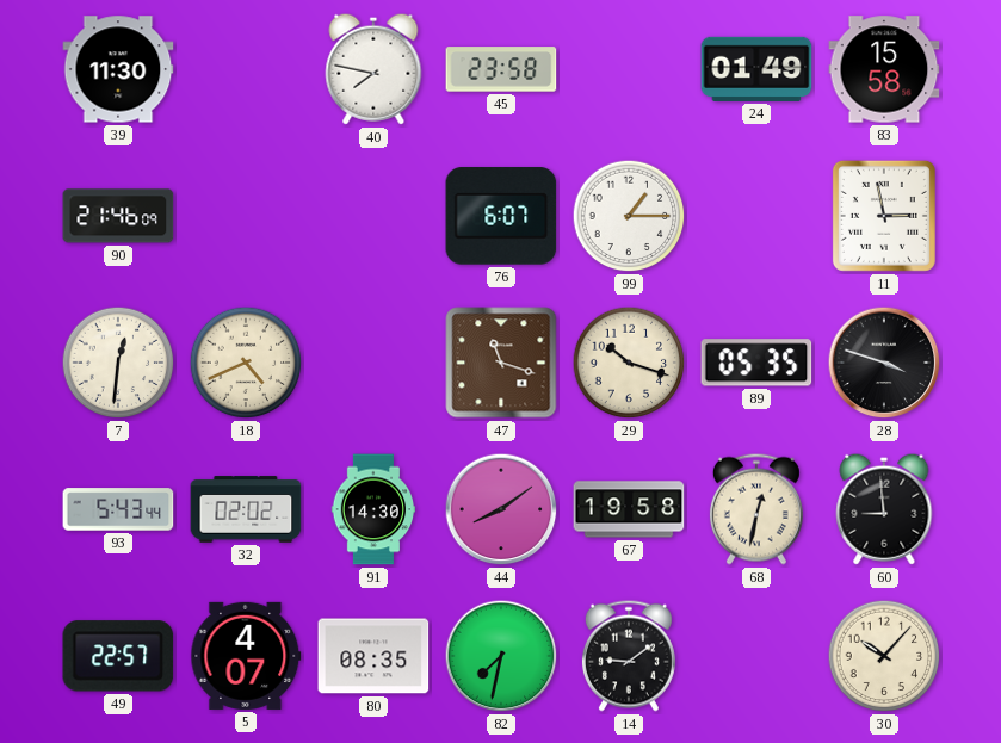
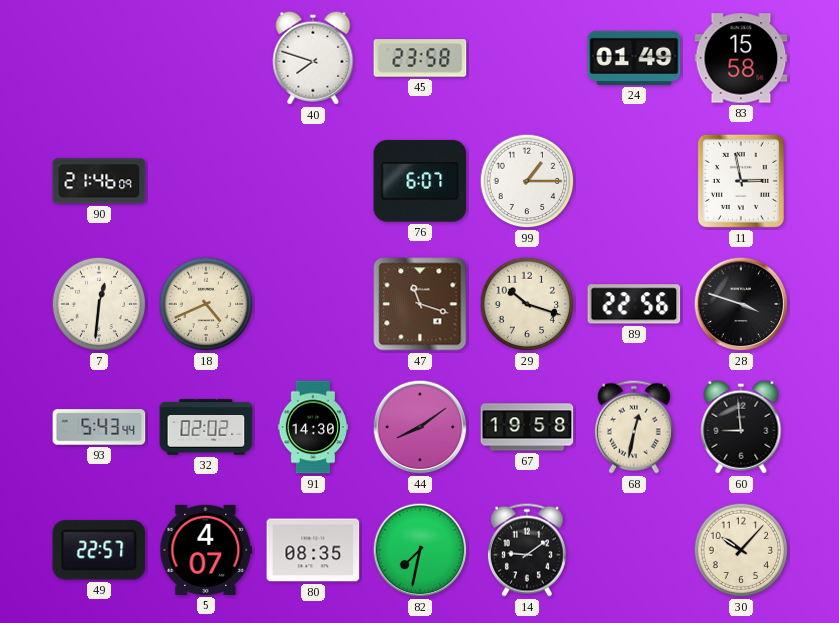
39: 11:30 -> none (118, 69)
40: 7:47 -> 7:48 (313, 58)
89: 05:35 -> 22:56 (634, 304)
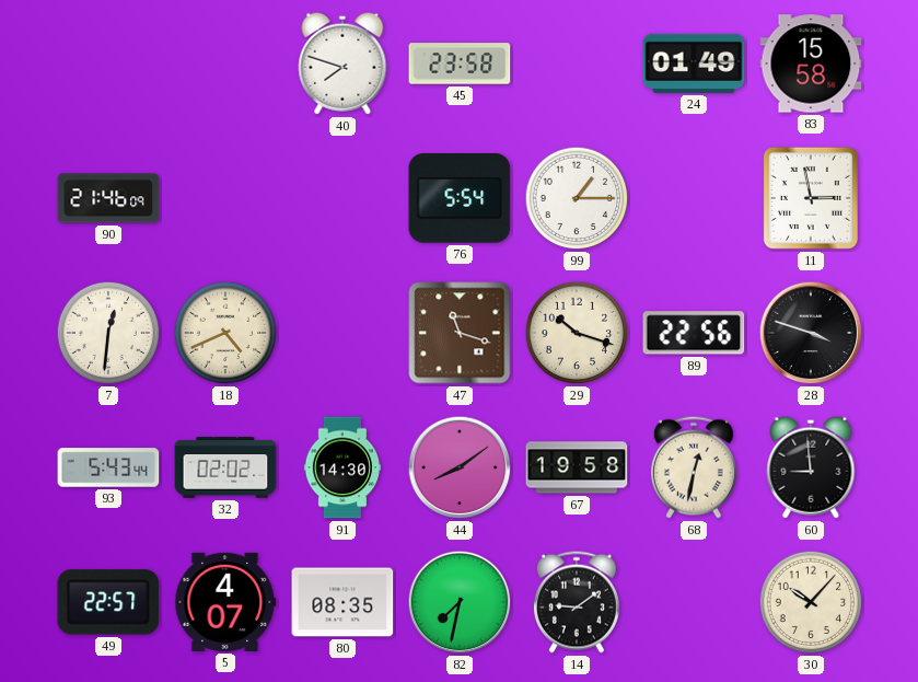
76: 6:07 -> 5:54 (460, 198)
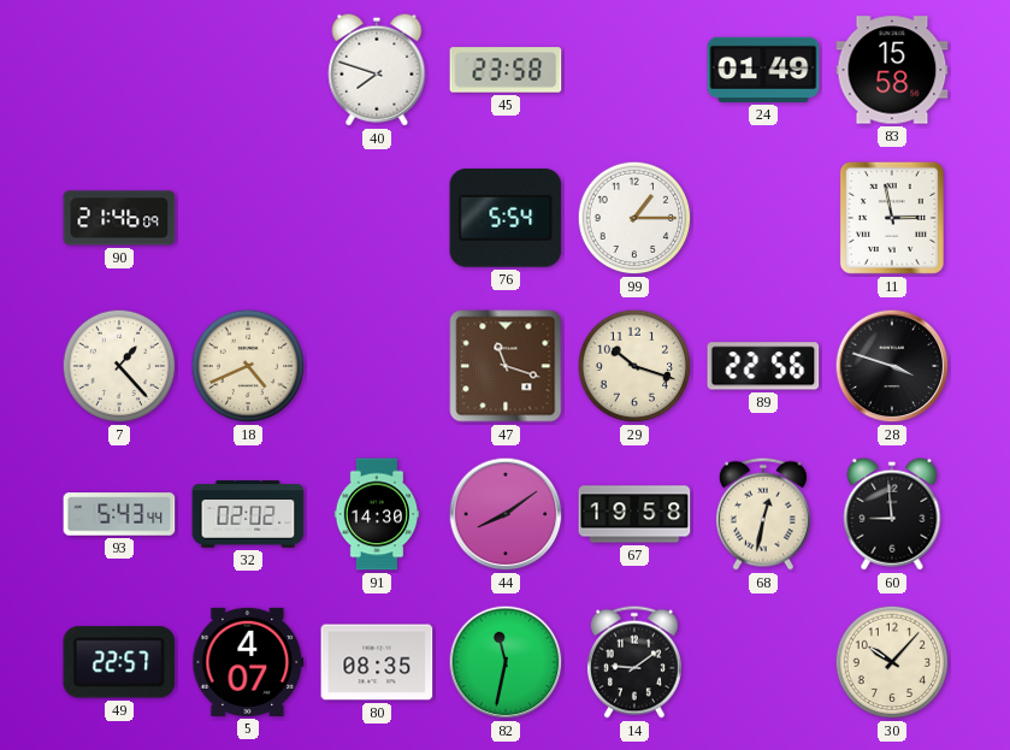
7: 12:31 -> 1:23 (119, 366)
82: 7:32 -> 11:32 (506, 662)
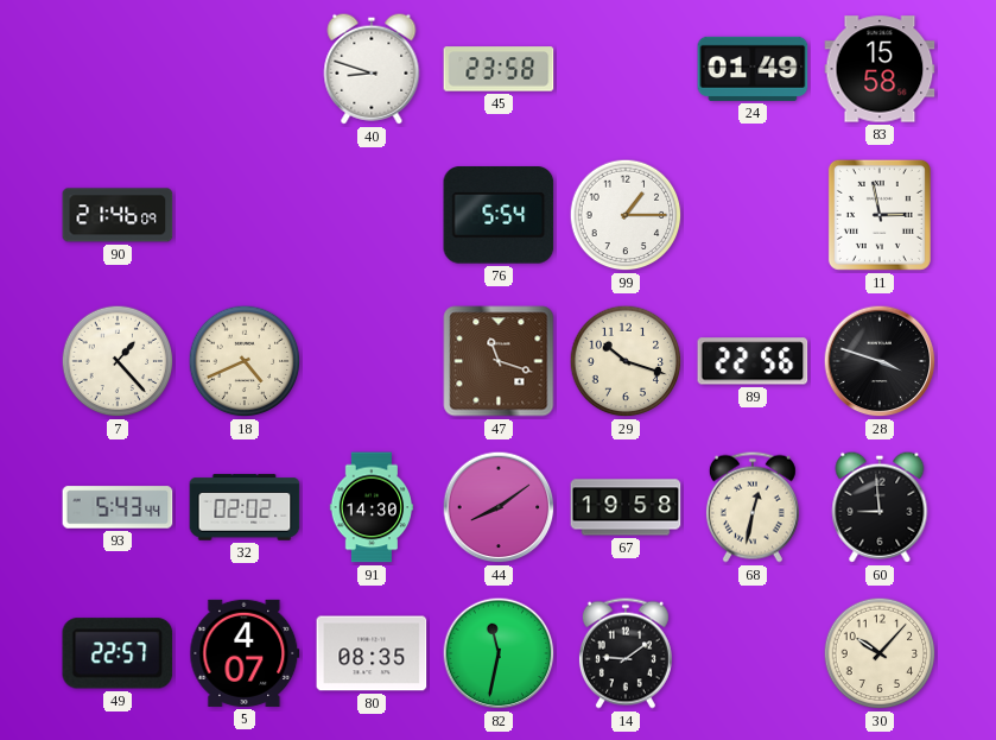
40: 7:48 -> 8:48 (372, 69)
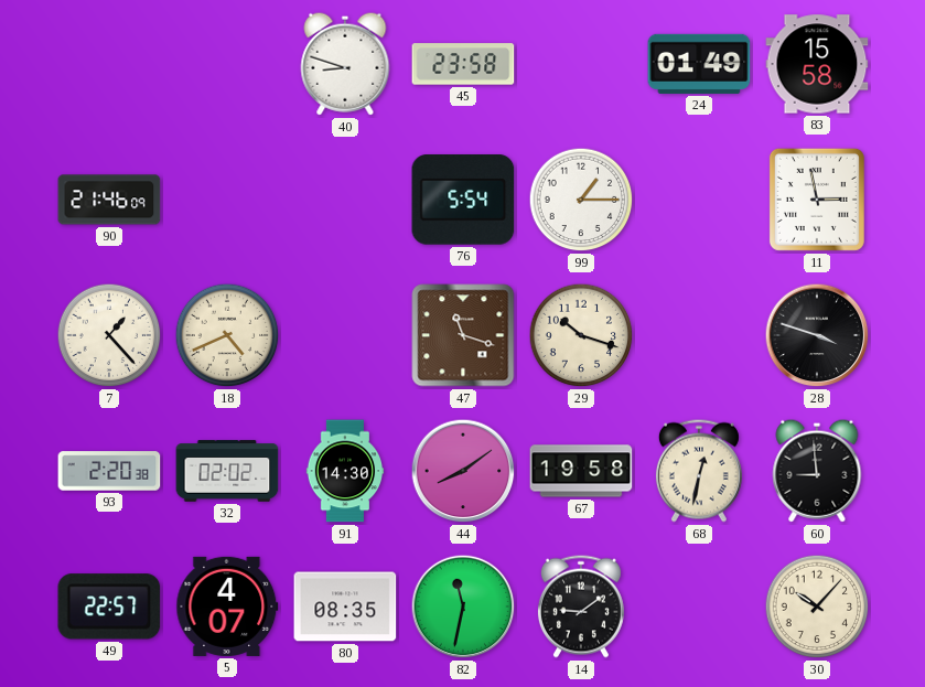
89: 22:56 -> none (753, 361)
93: 5:43 -> 2:20 (109, 471)
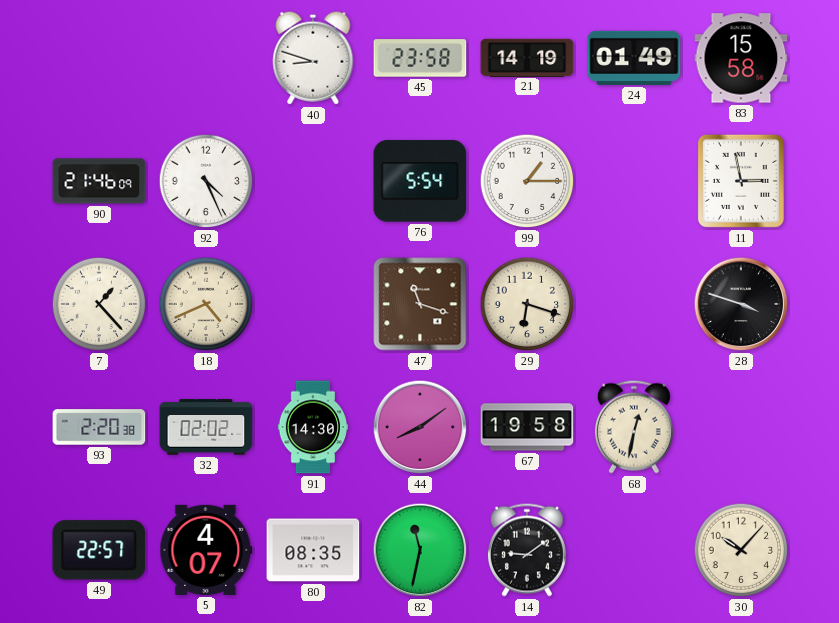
21: none -> 14:19 (527, 57)
92: none -> 4:26 (206, 181)
29: 10:18 -> 6:18 (527, 304)
60: 8:59 -> none (817, 471)
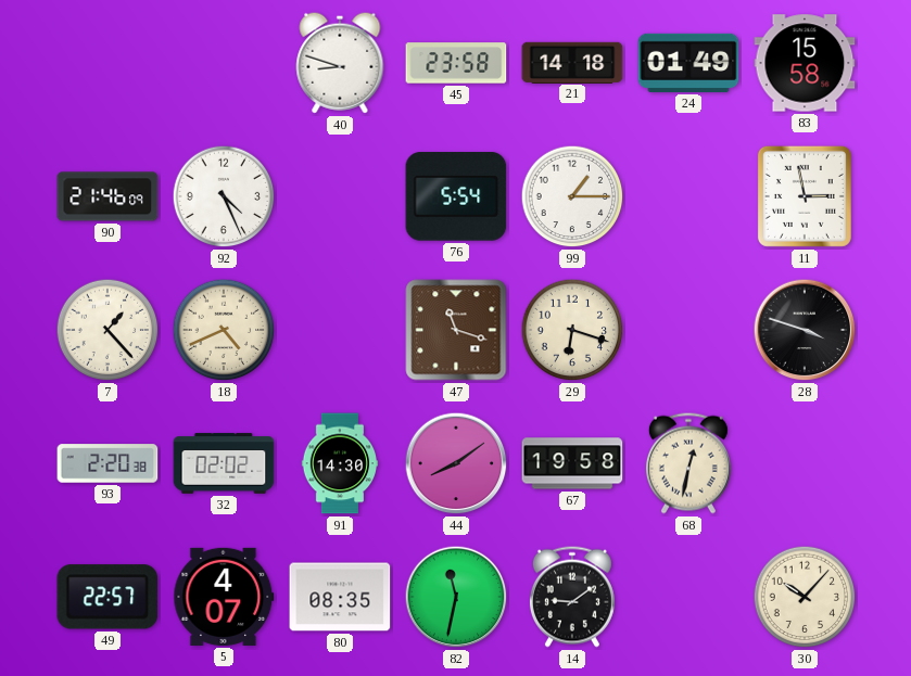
21: 14:19 -> 14:18 (572, 62)
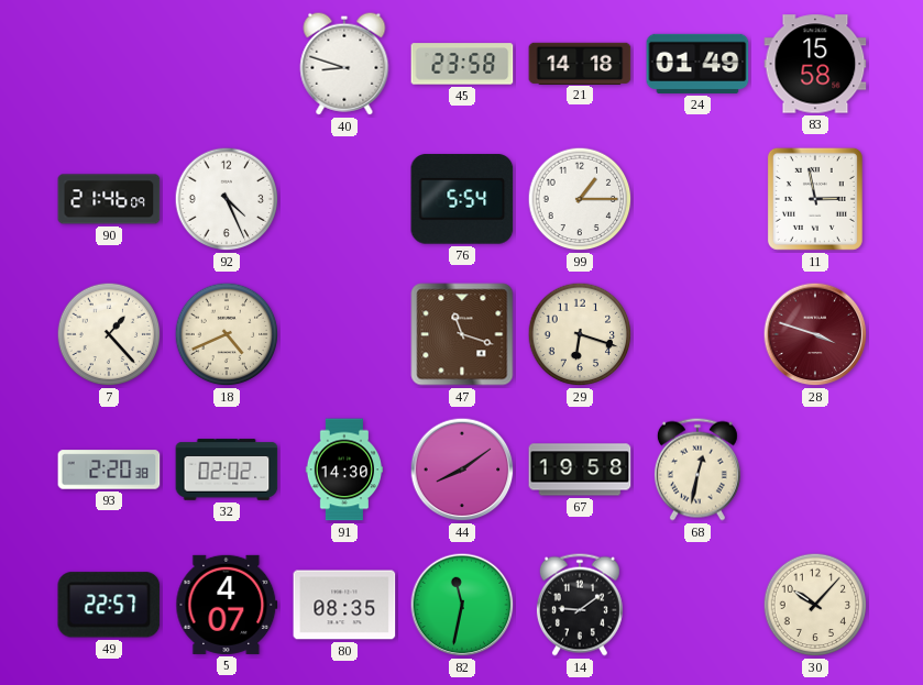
28 dial: black -> burgundy (815, 334)
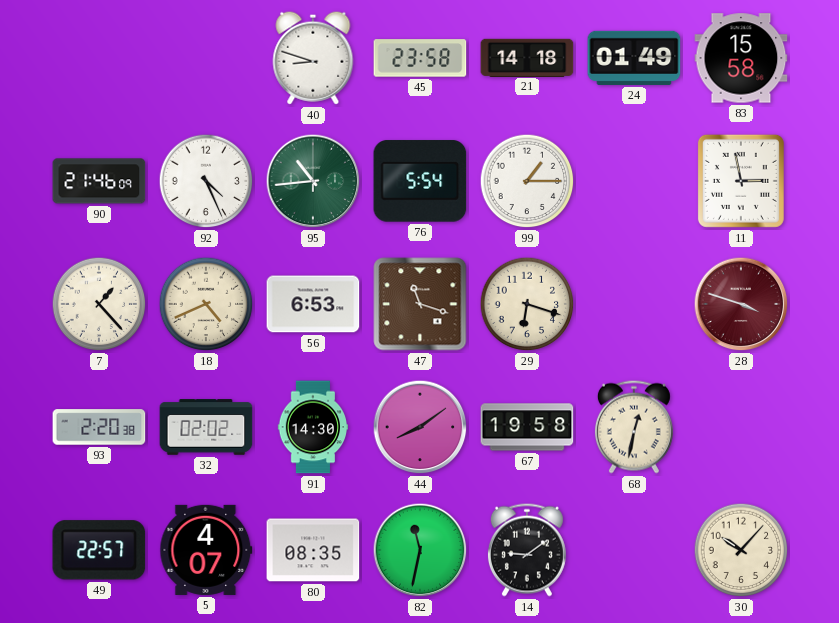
95: none -> 10:44 (313, 181)
56: none -> 6:53 (313, 304)
